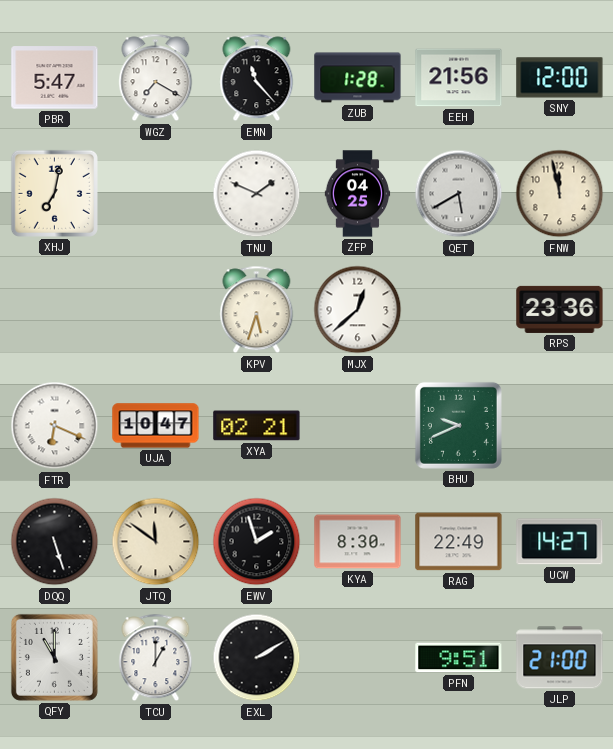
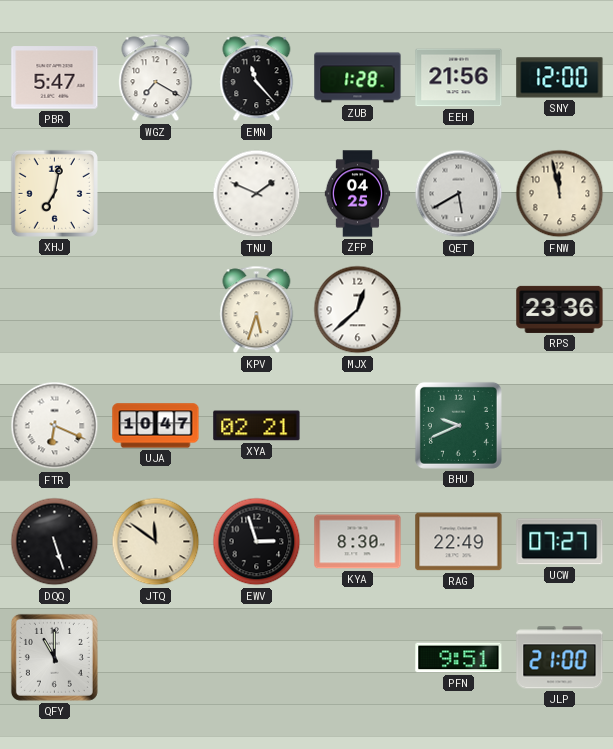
EWV: 1:57 -> 2:57 (257, 542)
UCW: 14:27 -> 07:27 (560, 542)
TCU: 1:00 -> none (156, 658)
EXL: 2:10 -> none (257, 658)
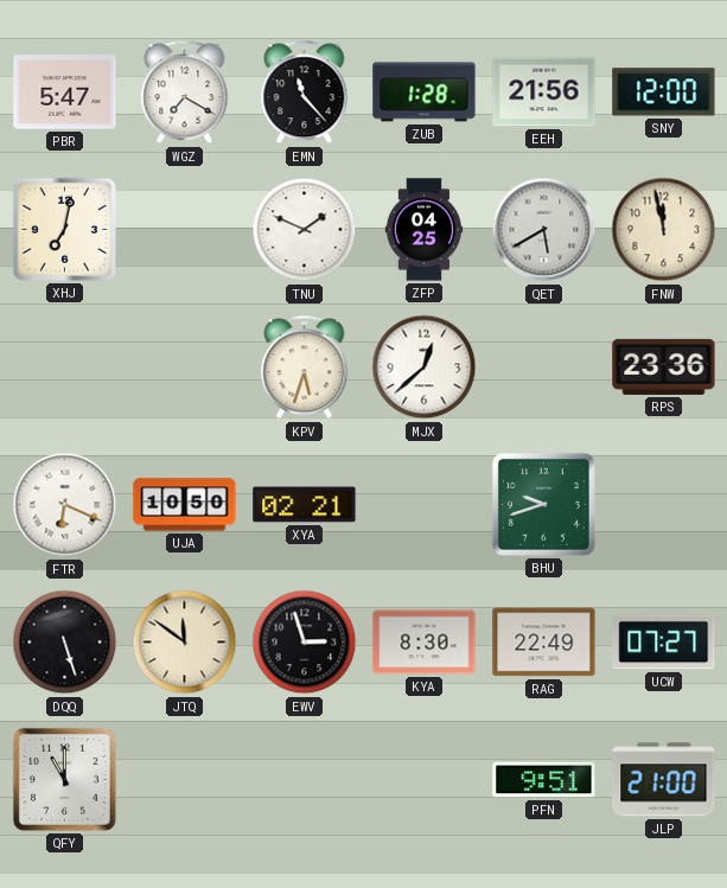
UJA: 10:47 -> 10:50 (185, 505)
BHU: 9:41 -> 9:42 (543, 504)
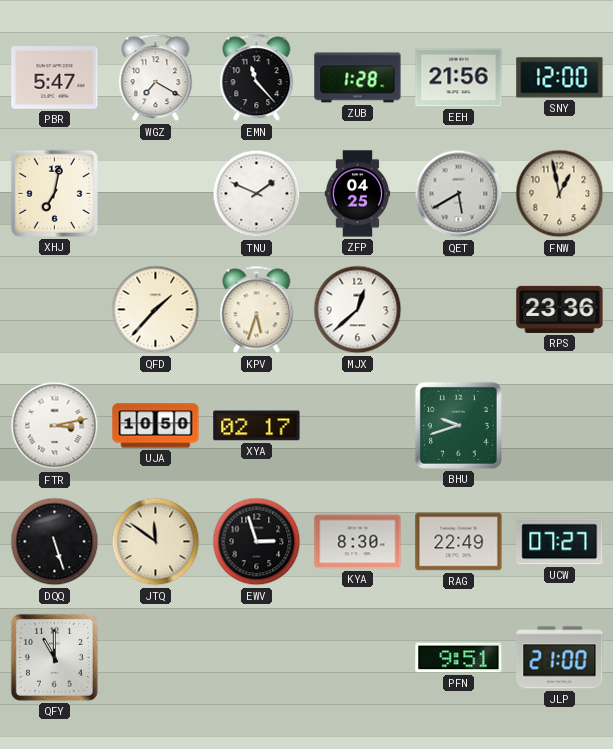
FNW: 11:58 -> 12:58 (560, 194)
QFD: none -> 1:37 (156, 310)
FTR: 6:19 -> 3:13 (55, 426)
XYA: 02:21 -> 02:17 (257, 426)
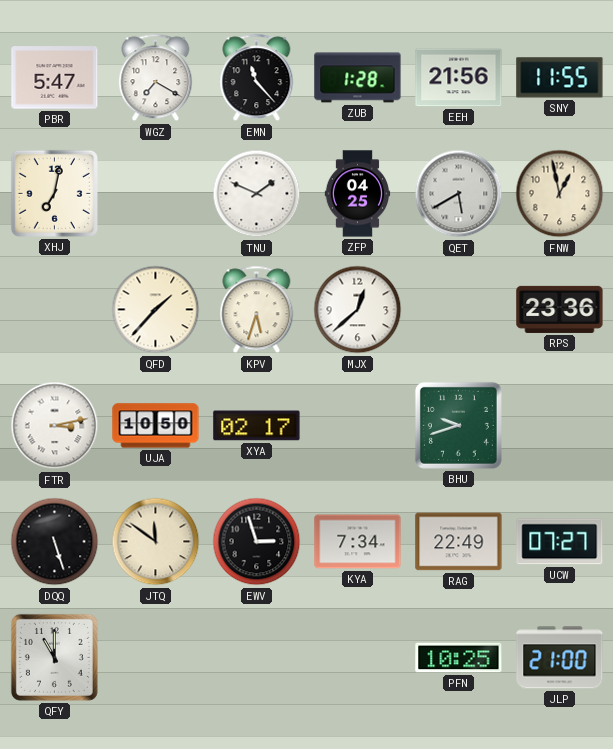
SNY: 12:00 -> 11:55 (560, 78)
KYA: 8:30 -> 7:34 (358, 542)
PFN: 9:51 -> 10:25 (459, 658)
